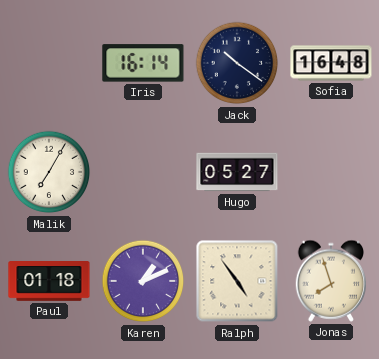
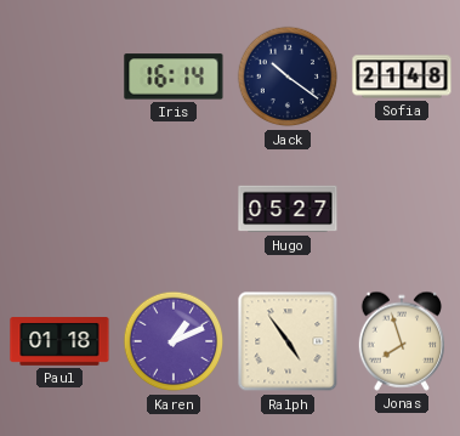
Sofia: 16:48 -> 21:48 (402, 77)
Malik: 7:05 -> none (49, 172)
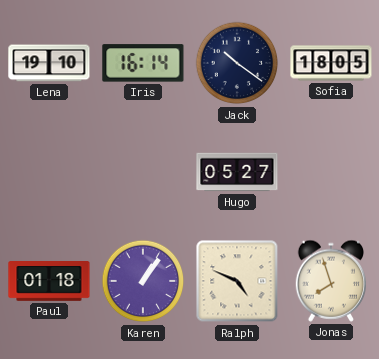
Lena: none -> 19:10 (49, 63)
Sofia: 21:48 -> 18:05 (331, 63)
Karen: 1:11 -> 1:06 (143, 281)
Ralph: 4:54 -> 4:49 (237, 281)
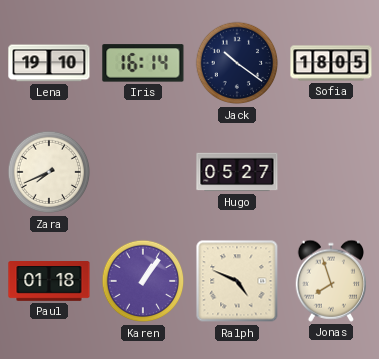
Zara: none -> 7:41 (49, 172)
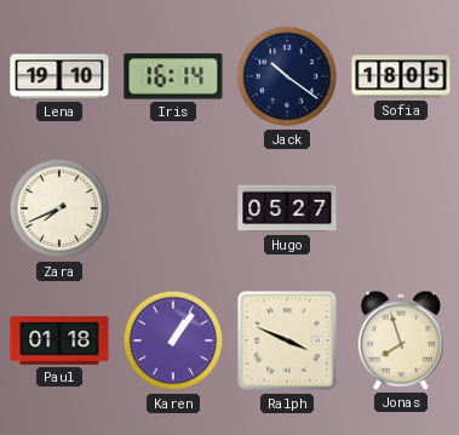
Ralph: 4:49 -> 3:49 (287, 340)
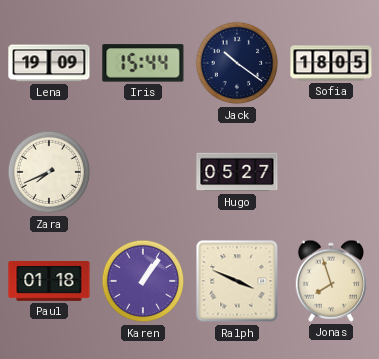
Lena: 19:10 -> 19:09 (49, 63)
Iris: 16:14 -> 15:44 (143, 63)
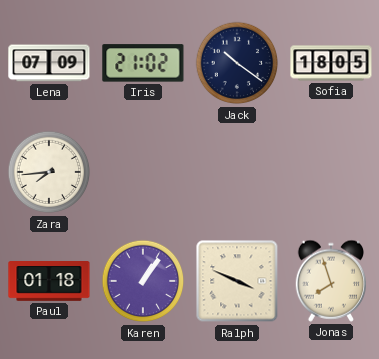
Lena: 19:09 -> 07:09 (49, 63)
Iris: 15:44 -> 21:02 (143, 63)
Zara: 7:41 -> 7:44 (49, 172)
Hugo: 05:27 -> none (237, 172)
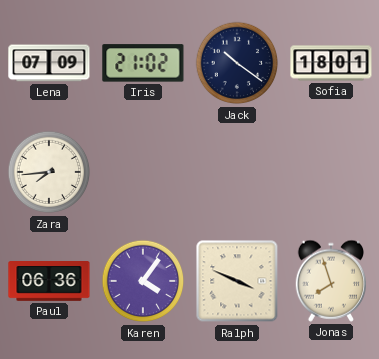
Sofia: 18:05 -> 18:01 (331, 63)
Paul: 01:18 -> 06:36 (49, 282)
Karen: 1:06 -> 4:06 (143, 281)
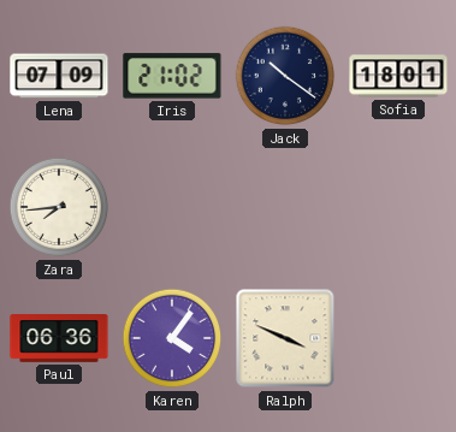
Jonas: 7:57 -> none (330, 281)
